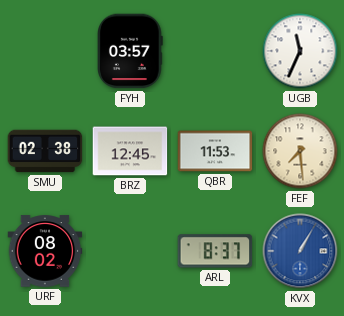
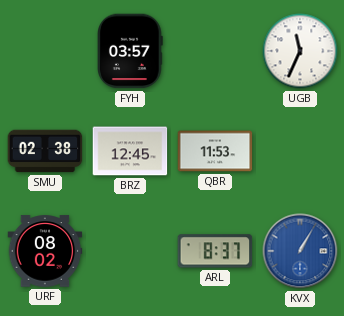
FEF: 7:29 -> none (300, 151)
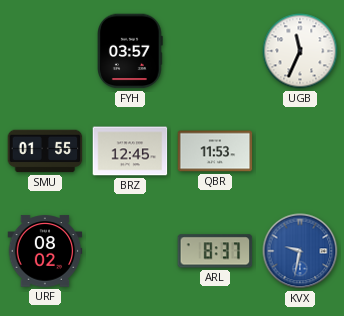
SMU: 02:38 -> 01:55 (45, 151)
KVX: 1:05 -> 9:32 (300, 251)
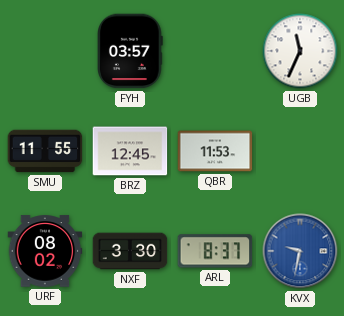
SMU: 01:55 -> 11:55 (45, 151)
NXF: none -> 3:30 (130, 251)
